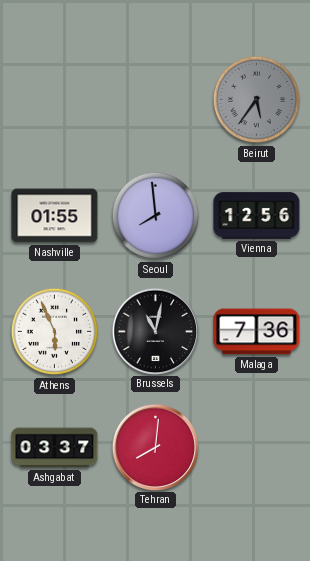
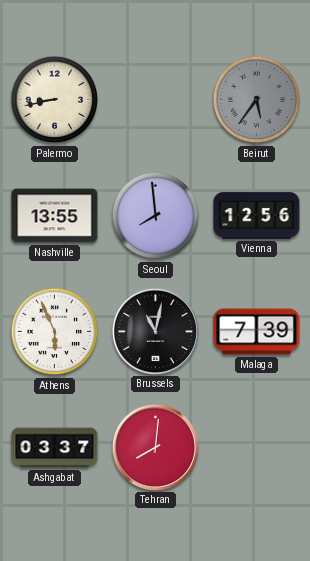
Palermo: none -> 8:43 (55, 100)
Nashville: 01:55 -> 13:55 (55, 216)
Malaga: 7:36 -> 7:39 (257, 332)
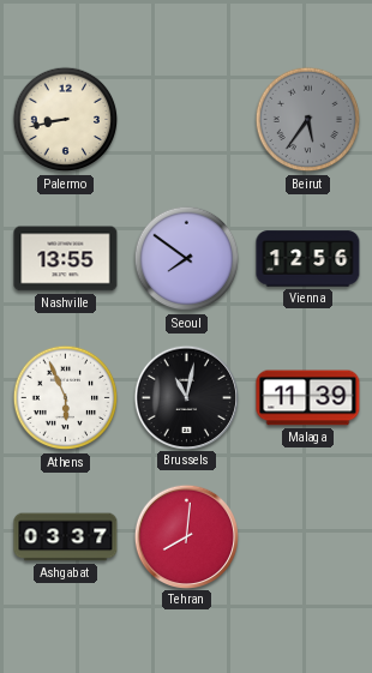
Seoul: 7:59 -> 7:51 (187, 259)
Malaga: 7:39 -> 11:39 (308, 398)
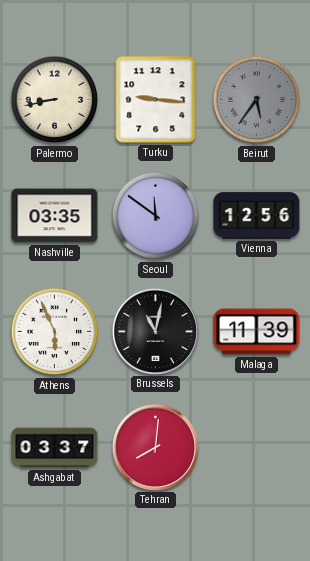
Turku: none -> 9:16 (156, 100)
Nashville: 13:55 -> 03:35 (55, 216)
Seoul: 7:51 -> 11:51 (156, 216)
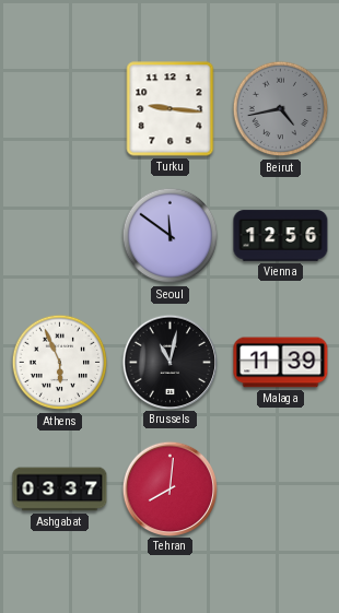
Palermo: 8:43 -> none (55, 100)
Beirut: 5:36 -> 4:43 (281, 109)
Nashville: 03:35 -> none (55, 216)
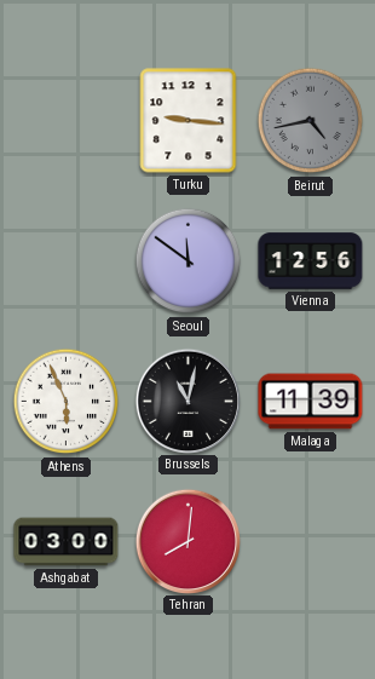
Ashgabat: 03:37 -> 03:00 (67, 542)
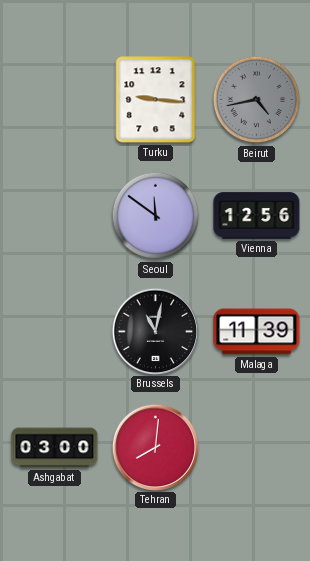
Athens: 5:56 -> none (67, 402)
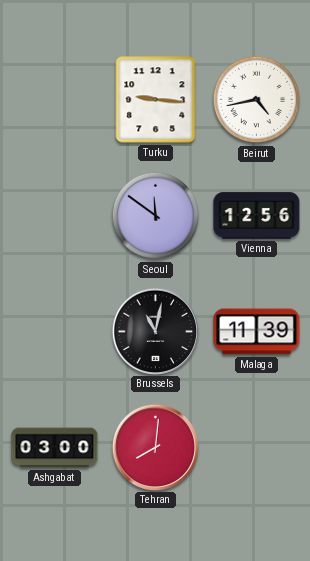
Beirut dial: grey -> white (257, 100)
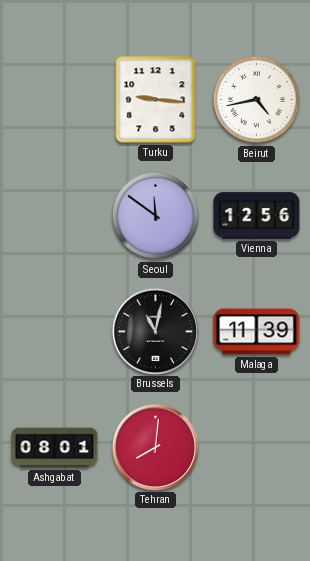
Ashgabat: 03:00 -> 08:01 (55, 448)
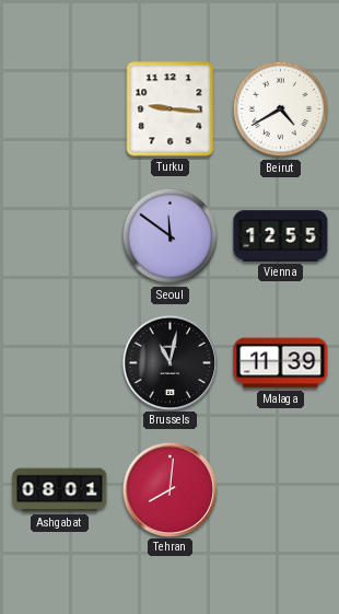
Beirut: 4:43 -> 4:40 (281, 109)
Vienna: 12:56 -> 12:55 (281, 236)
